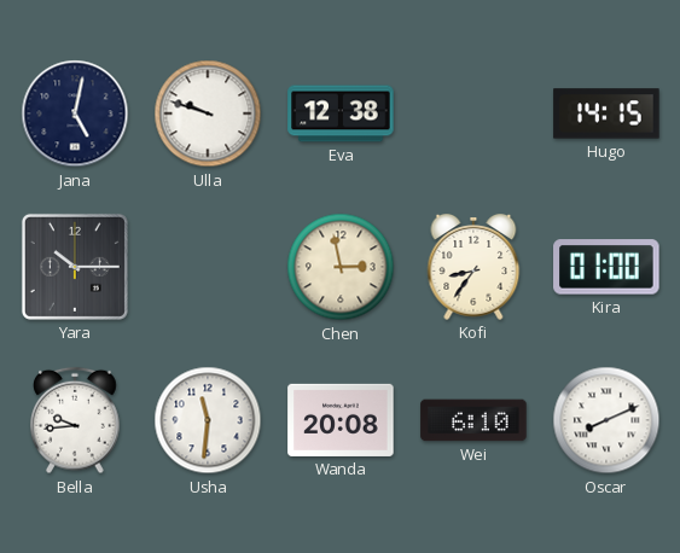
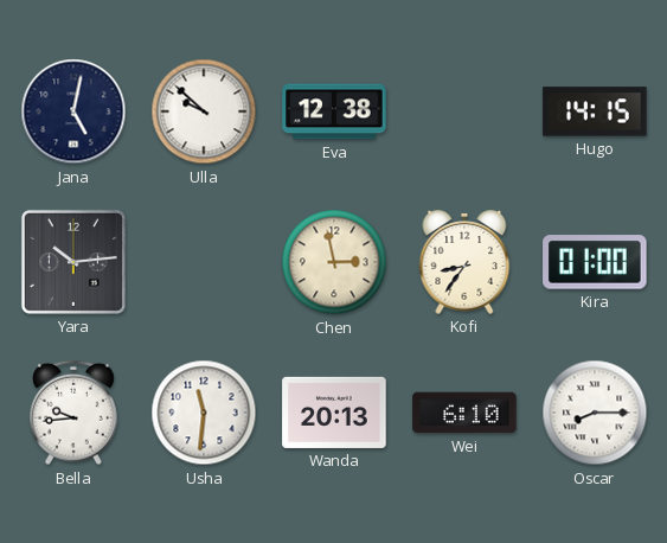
Ulla: 9:48 -> 9:52 (204, 111)
Yara: 10:15 -> 10:14 (73, 262)
Wanda: 20:08 -> 20:13 (334, 413)
Oscar: 8:11 -> 8:15 (595, 413)
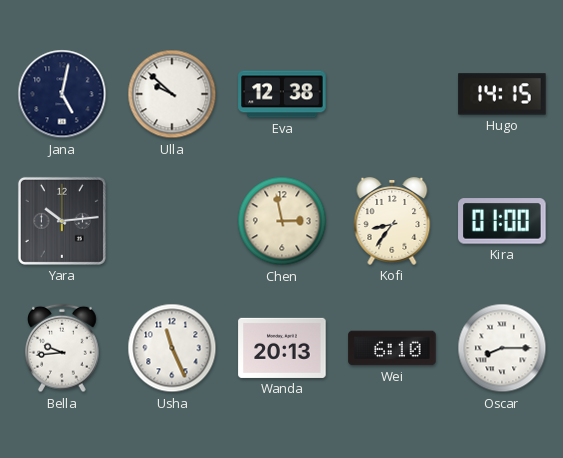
Usha: 11:31 -> 11:26 (172, 348)
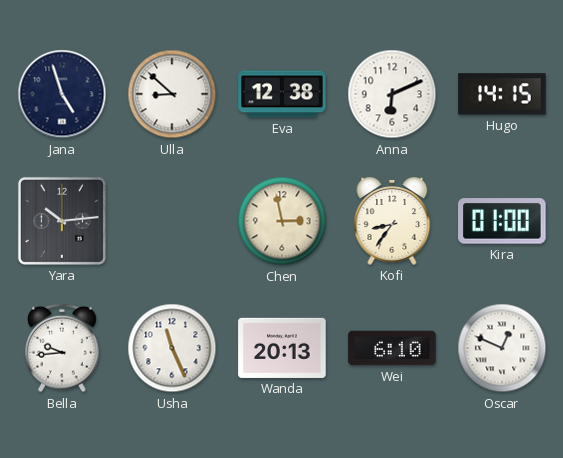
Jana: 5:02 -> 4:57 (62, 94)
Ulla: 9:52 -> 8:52 (172, 94)
Anna: none -> 6:11 (392, 94)
Oscar: 8:15 -> 12:49 (502, 348)
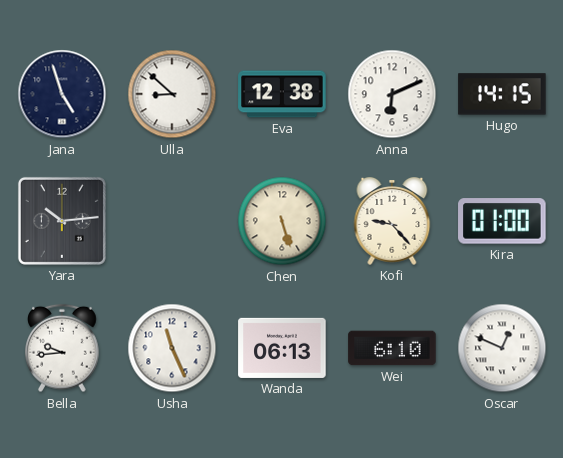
Chen: 2:58 -> 5:27 (282, 221)
Kofi: 8:36 -> 9:23 (392, 222)
Wanda: 20:13 -> 06:13 (282, 348)
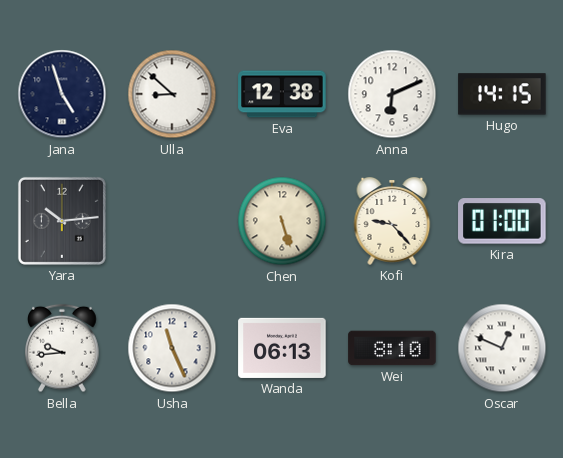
Wei: 6:10 -> 8:10 (392, 348)
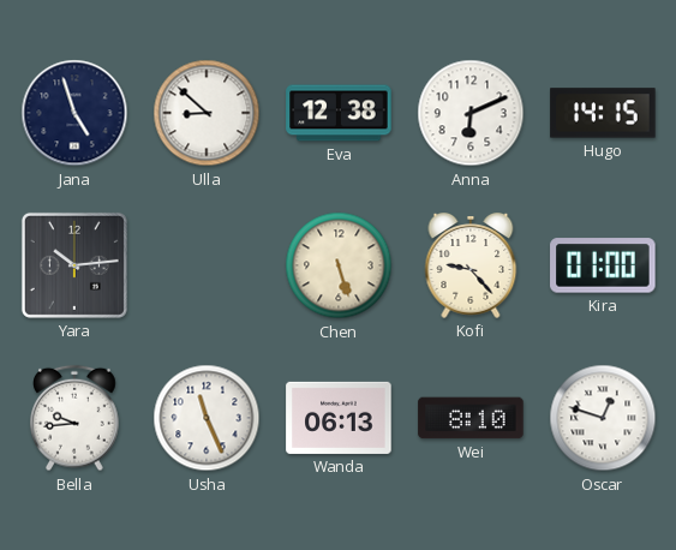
Oscar: 12:49 -> 12:48 (603, 418)
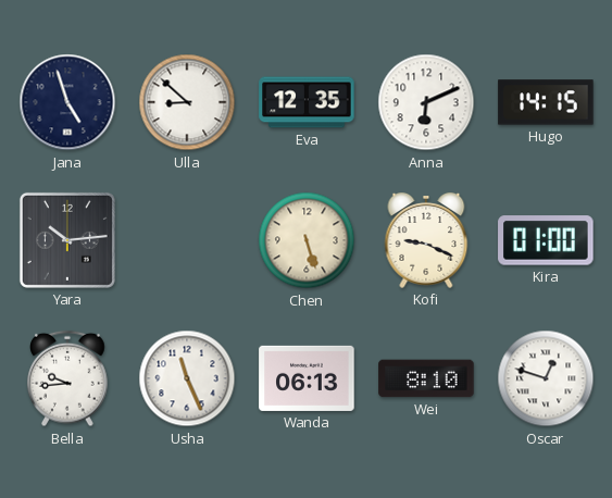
Eva: 12:38 -> 12:35 (307, 102)
Kofi: 9:23 -> 9:19 (426, 241)
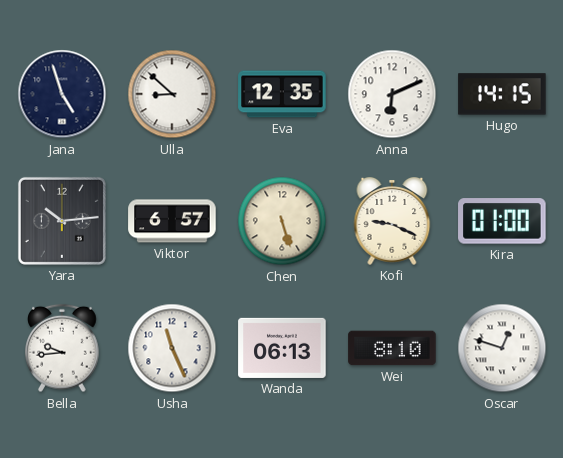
Viktor: none -> 6:57 (172, 221)
